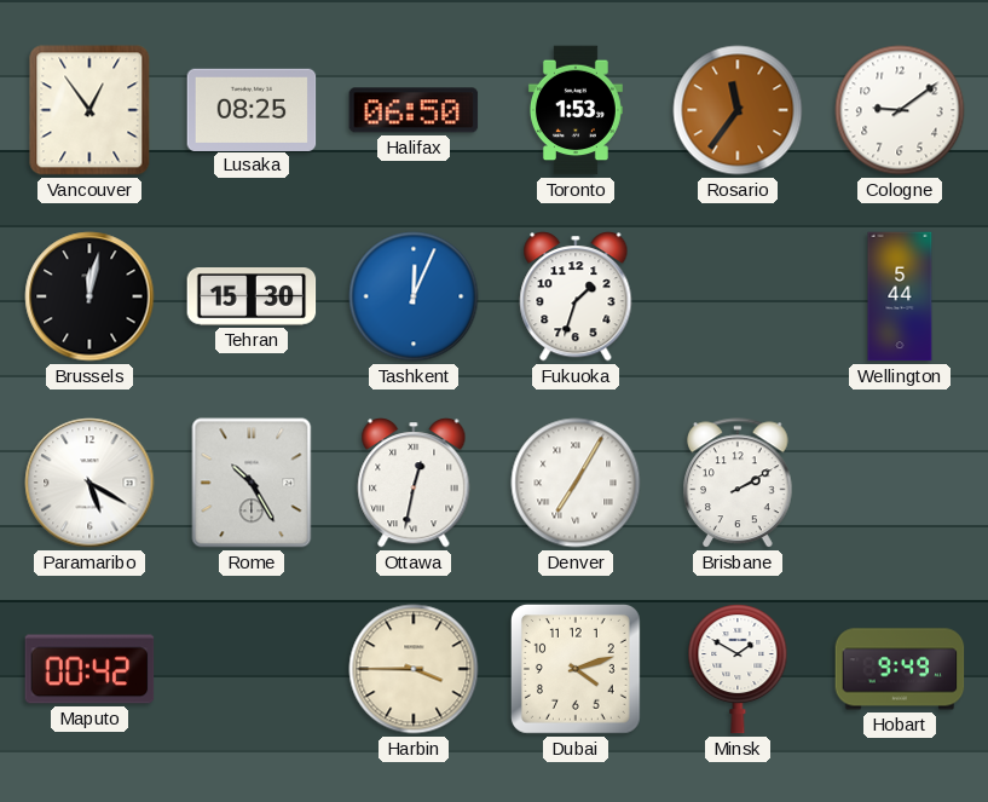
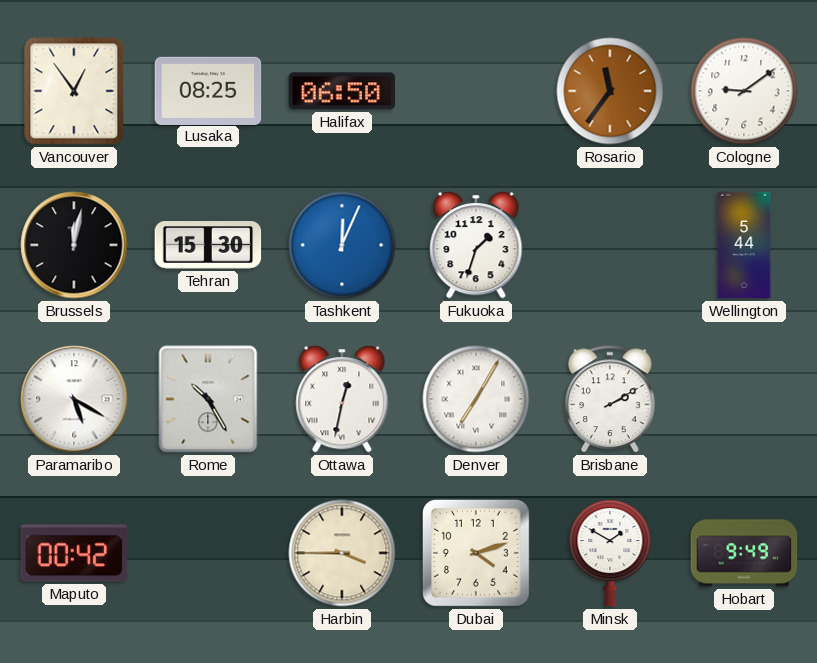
Toronto: 1:53 -> none (576, 110)
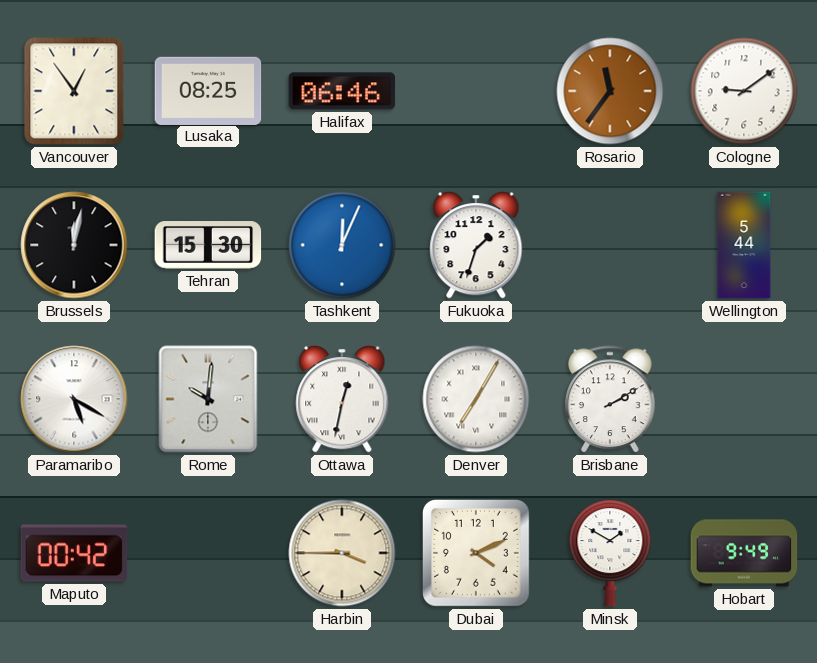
Halifax: 06:50 -> 06:46 (342, 91)
Rome: 10:25 -> 10:01 (208, 399)
Dubai: 4:12 -> 4:11 (477, 554)
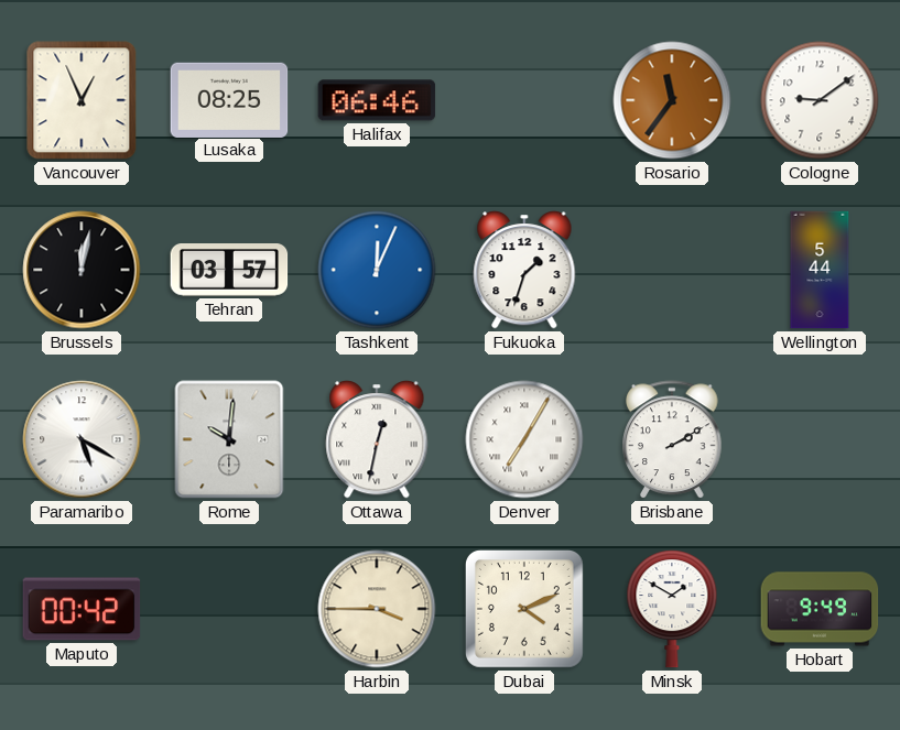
Vancouver: 12:54 -> 12:56 (82, 100)
Tehran: 15:30 -> 03:57 (229, 271)
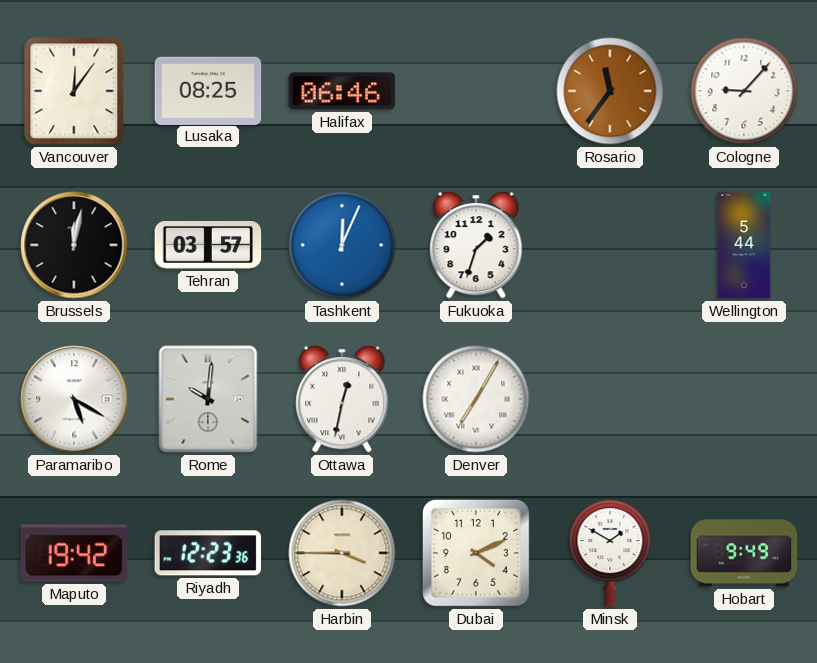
Vancouver: 12:56 -> 12:06 (74, 91)
Cologne: 9:09 -> 9:07 (744, 91)
Brisbane: 2:10 -> none (672, 439)
Maputo: 00:42 -> 19:42 (74, 553)
Riyadh: none -> 12:23 (208, 553)
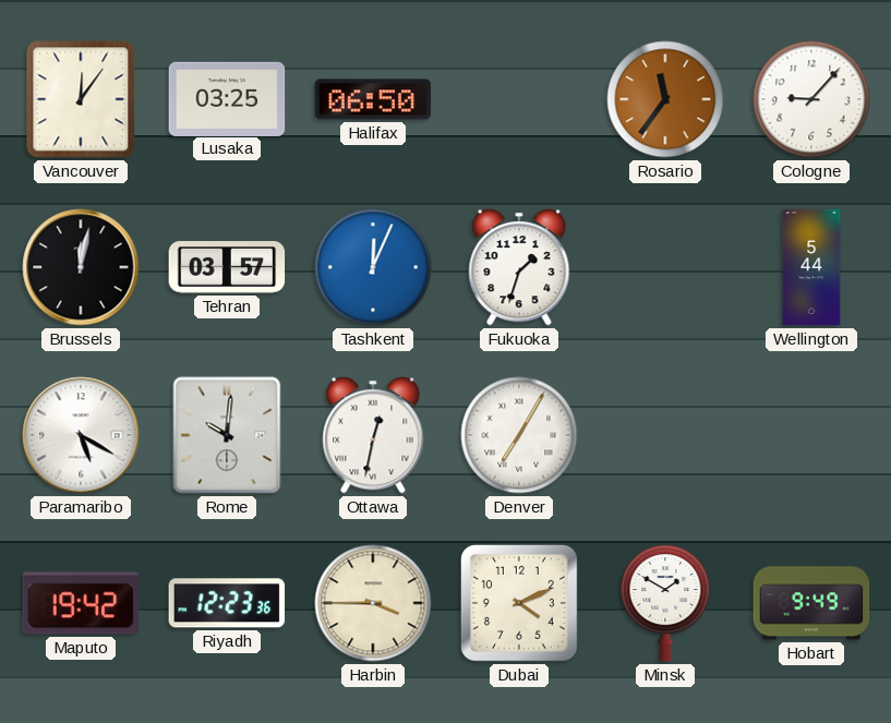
Lusaka: 08:25 -> 03:25 (227, 98)
Halifax: 06:46 -> 06:50 (373, 99)
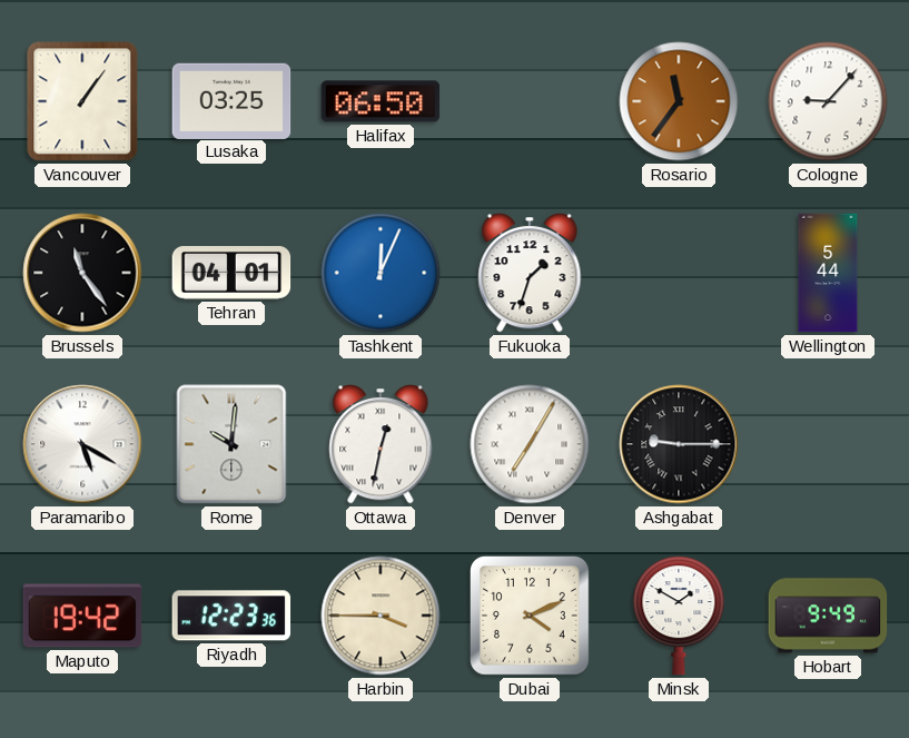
Vancouver: 12:06 -> 1:06 (82, 101)
Brussels: 12:02 -> 11:24 (82, 273)
Tehran: 03:57 -> 04:01 (231, 274)
Ashgabat: none -> 9:15 (679, 444)
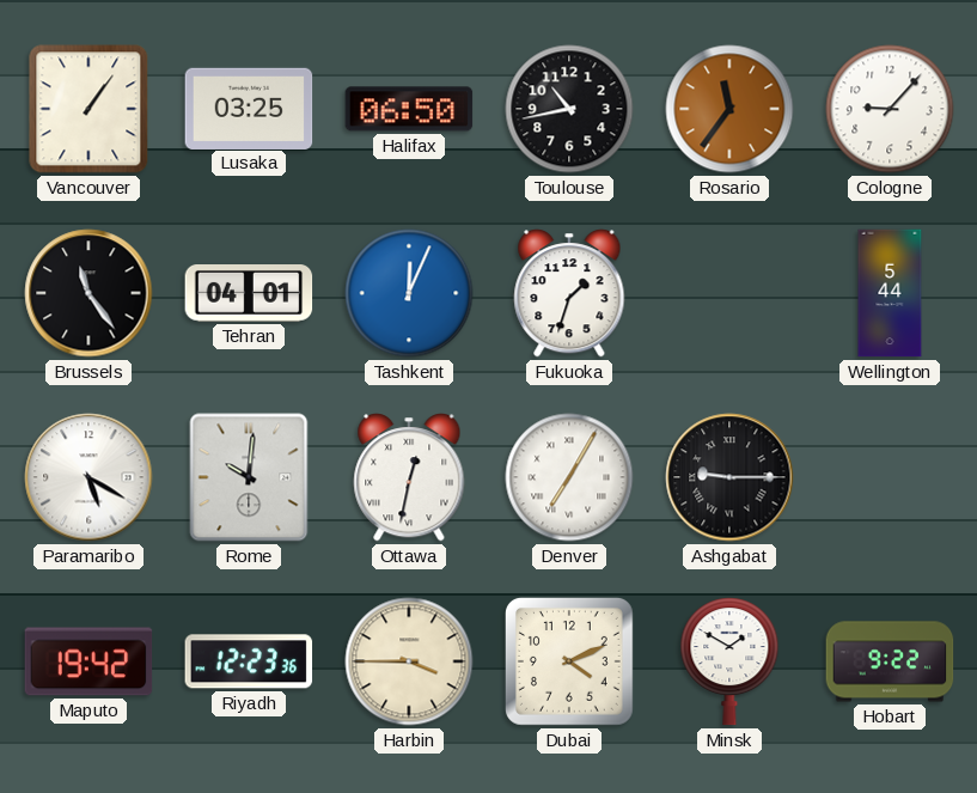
Toulouse: none -> 10:43 (569, 109)
Hobart: 9:49 -> 9:22 (890, 661)
